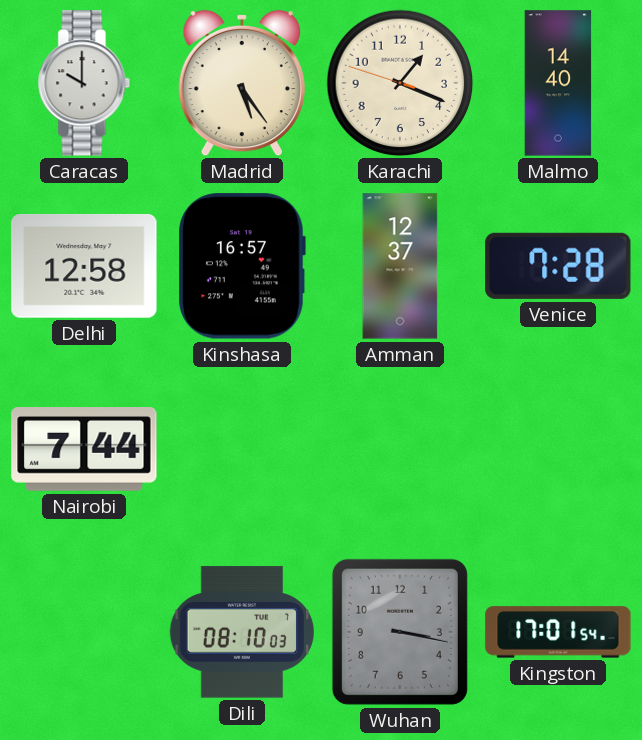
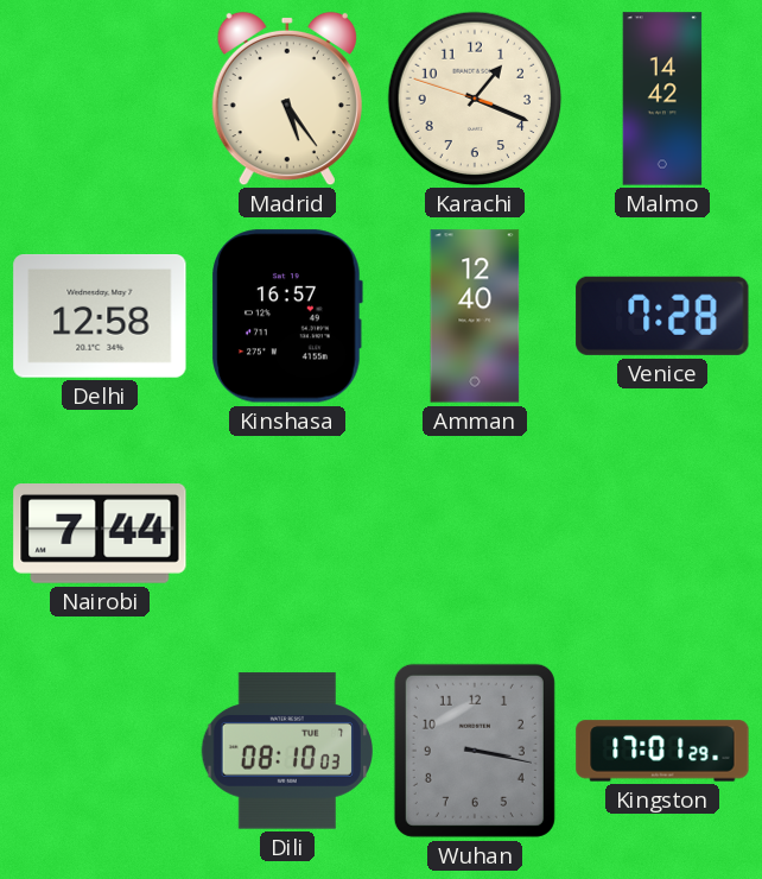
Caracas: 10:00 -> none (84, 83)
Malmo: 14:40 -> 14:42 (662, 99)
Amman: 12:37 -> 12:40 (475, 316)
Kingston: 17:01:54 -> 17:01:29 (662, 751)
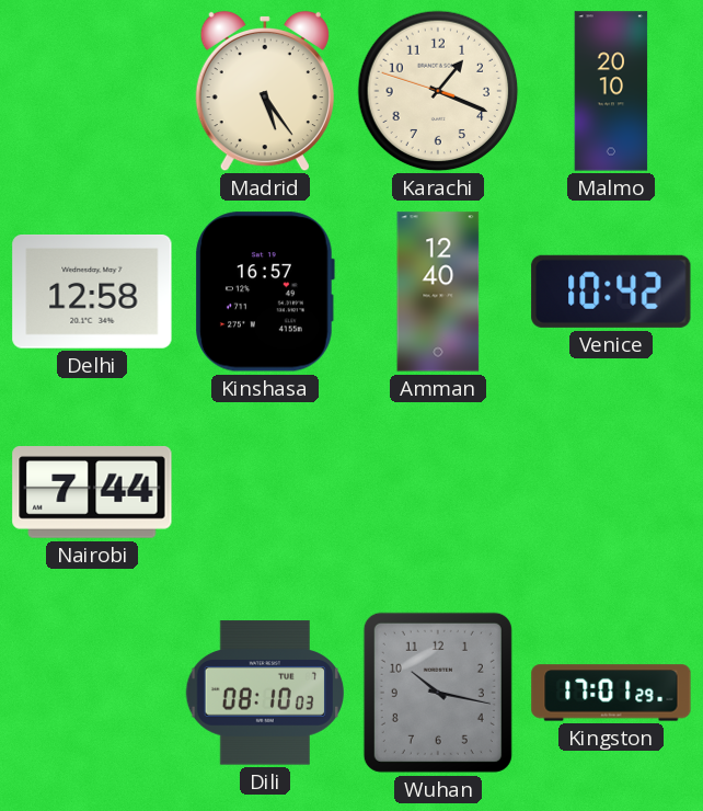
Malmo: 14:42 -> 20:10 (611, 91)
Venice: 7:28 -> 10:42 (611, 292)
Wuhan: 3:17 -> 10:17 (438, 693)
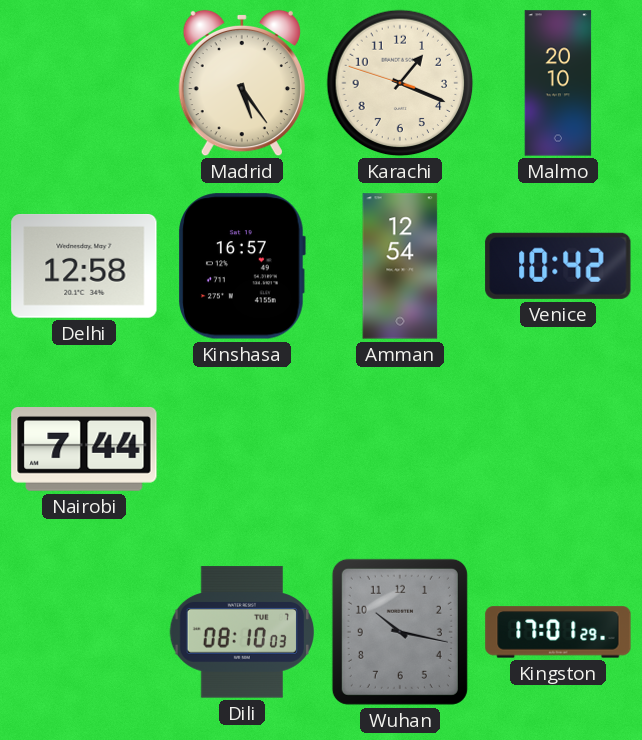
Amman: 12:40 -> 12:54 (400, 266)
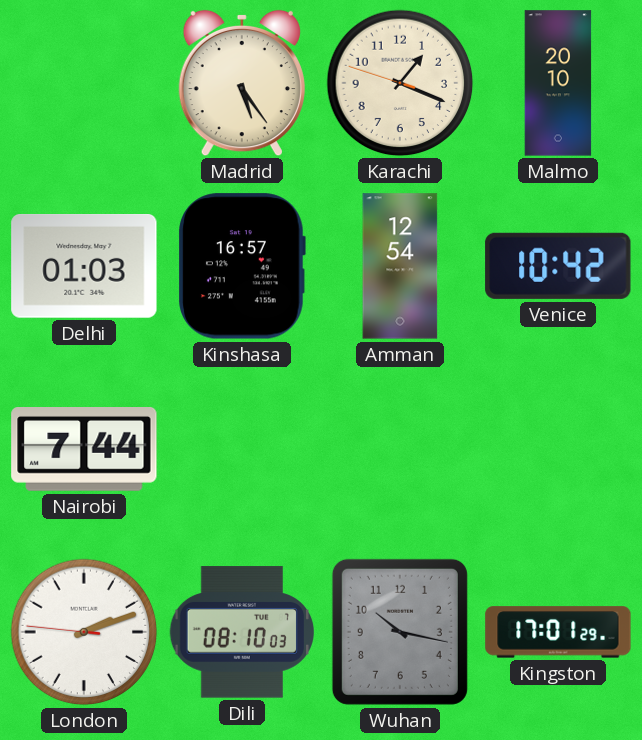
Delhi: 12:58 -> 01:03 (84, 267)
London: none -> 2:11 (84, 632)
